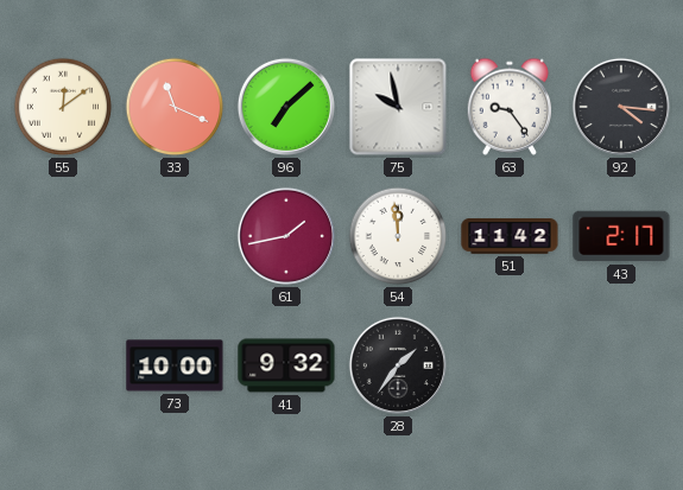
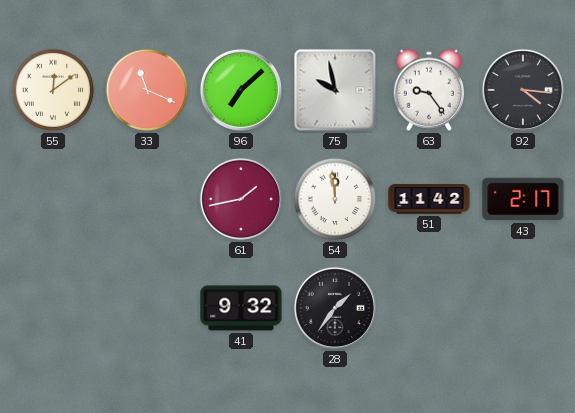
73: 10:00 -> none (175, 365)
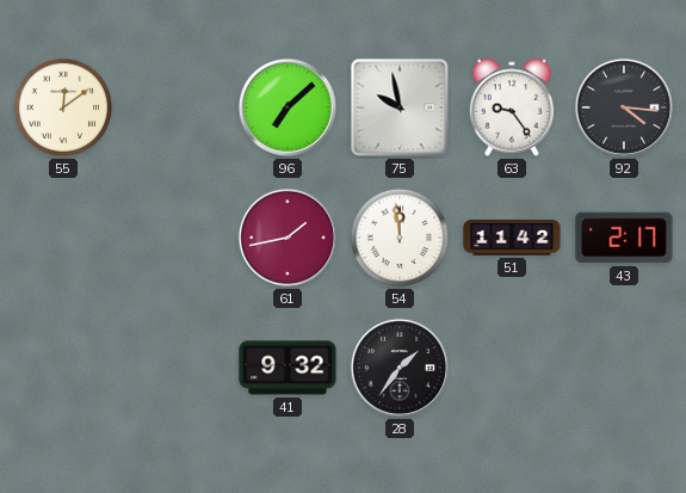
33: 11:19 -> none (147, 90)
